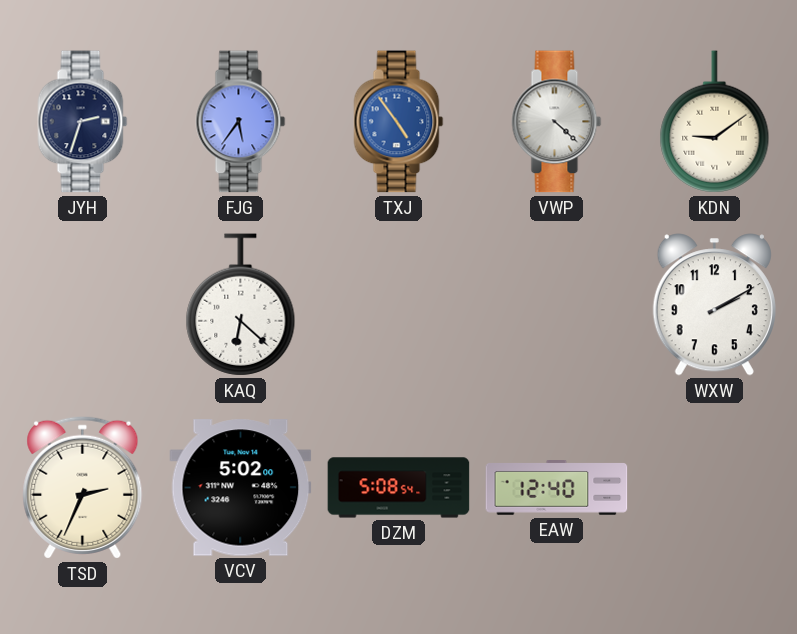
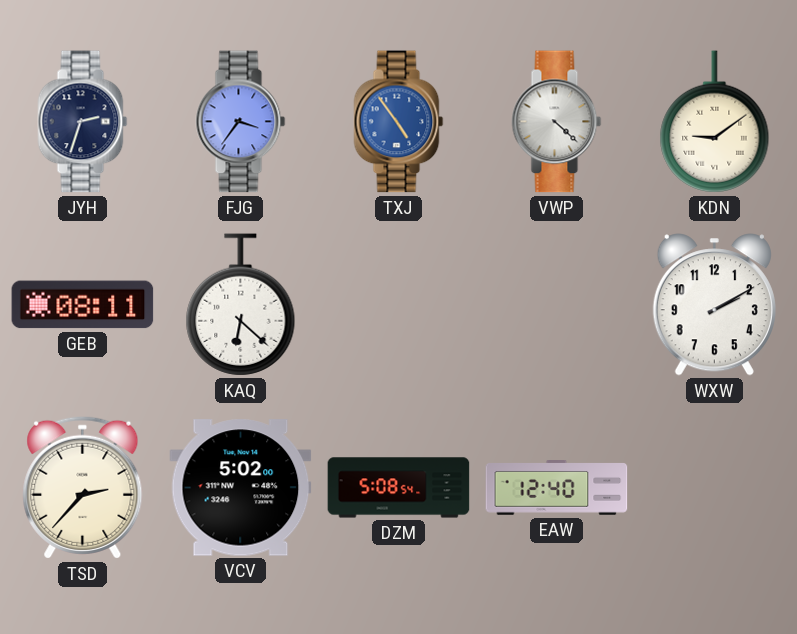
FJG: 5:36 -> 3:36 (241, 122)
GEB: none -> 08:11 (83, 305)
TSD: 2:34 -> 2:37 (83, 487)
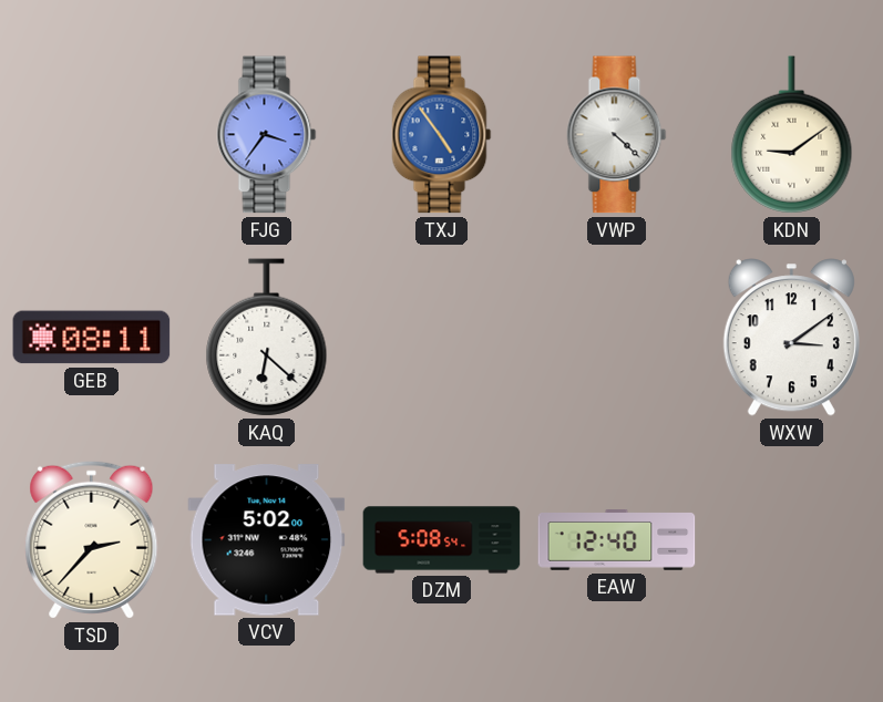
JYH: 2:33 -> none (83, 122)
WXW: 2:10 -> 3:09 (791, 338)
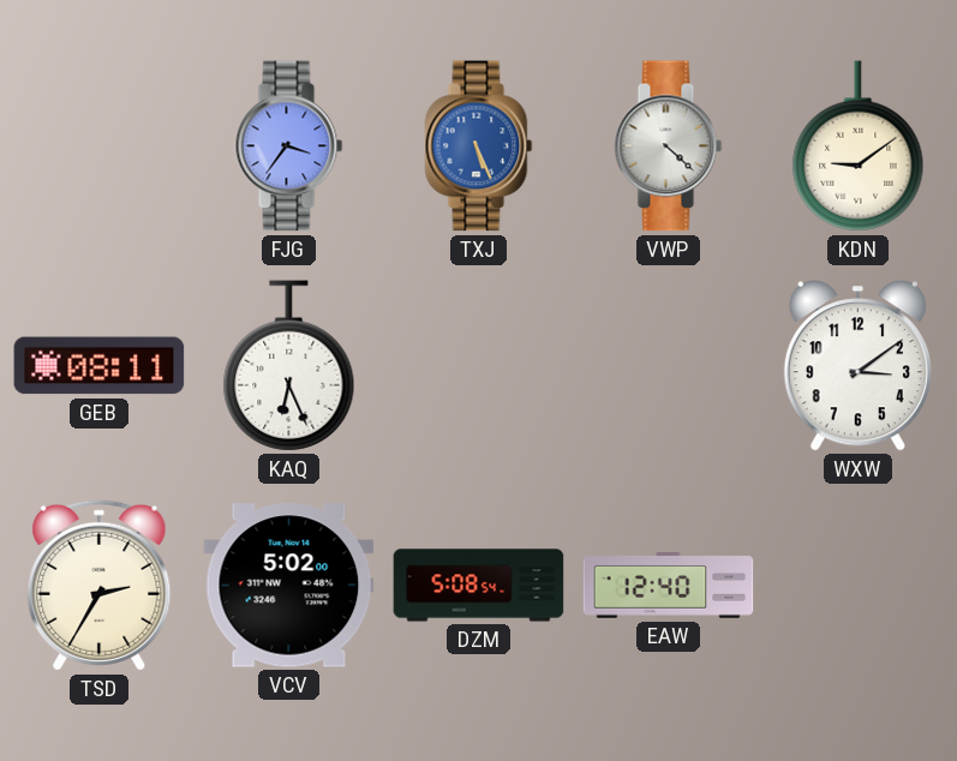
TXJ: 4:54 -> 5:26 (479, 146)
KAQ: 6:22 -> 6:26 (289, 366)
TSD: 2:37 -> 2:35 (100, 585)
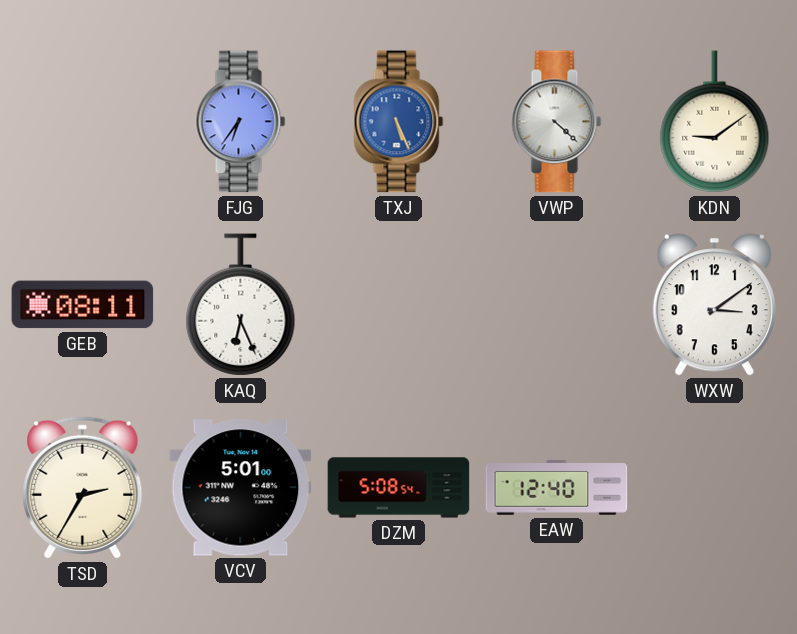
FJG: 3:36 -> 6:36 (241, 122)
VCV: 5:02 -> 5:01 (241, 488)
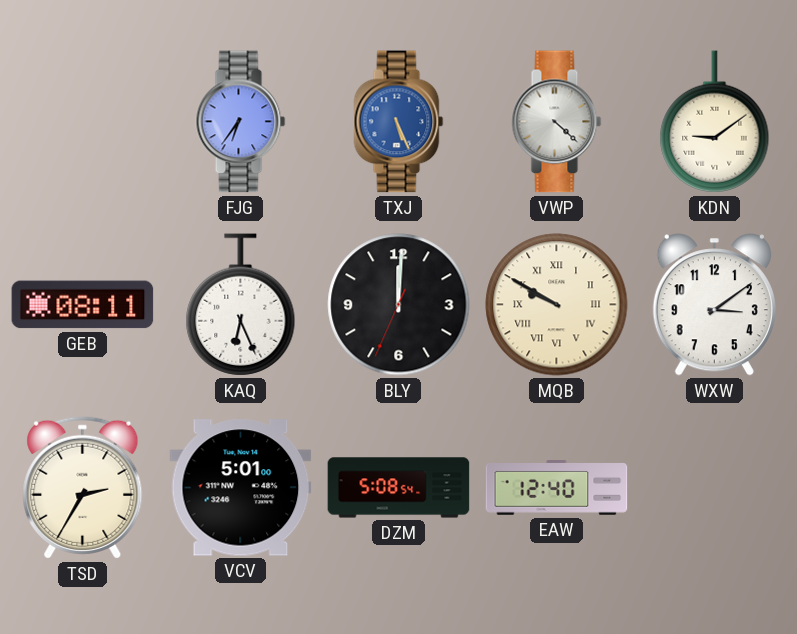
BLY: none -> 12:00 (399, 305)
MQB: none -> 9:50 (557, 305)
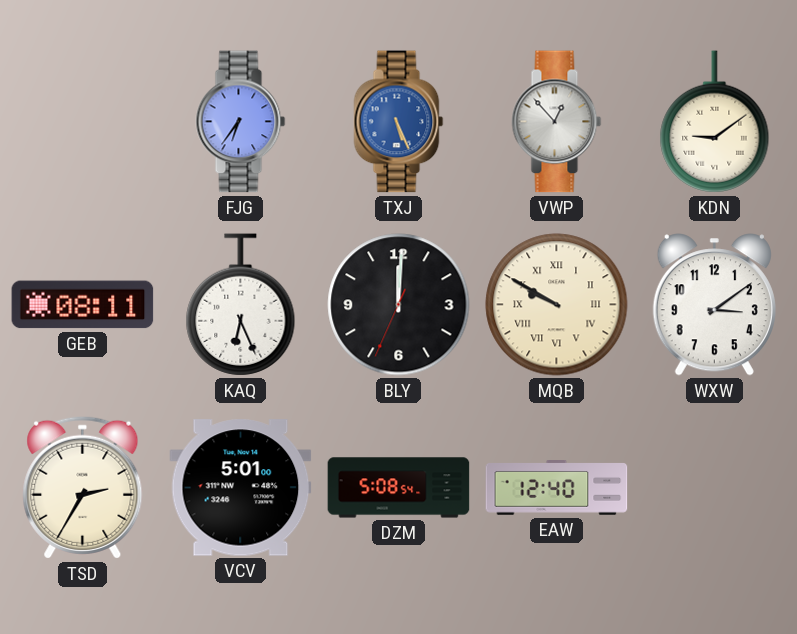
VWP: 4:22 -> 12:53 (557, 122)
